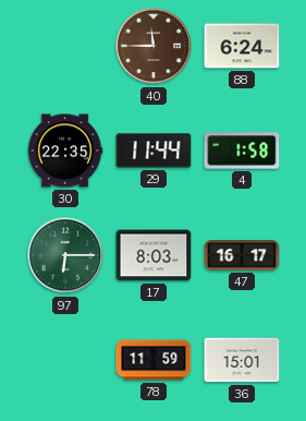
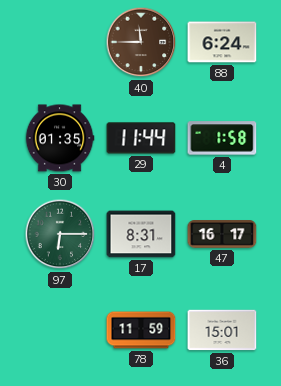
30: 22:35 -> 01:35 (60, 138)
17: 8:03 -> 8:31 (141, 234)
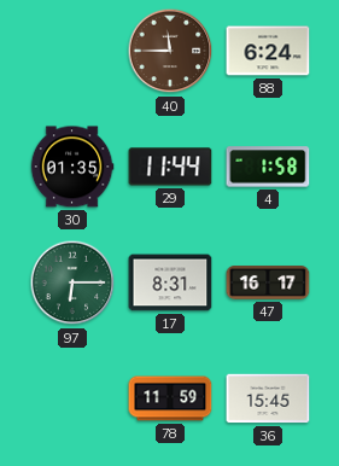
36: 15:01 -> 15:45 (268, 398)
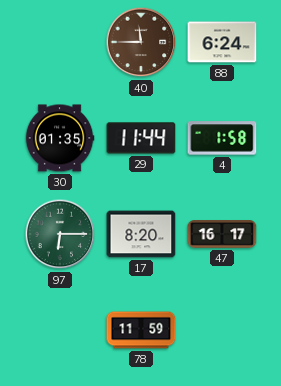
17: 8:31 -> 8:20 (141, 234)
36: 15:45 -> none (268, 398)
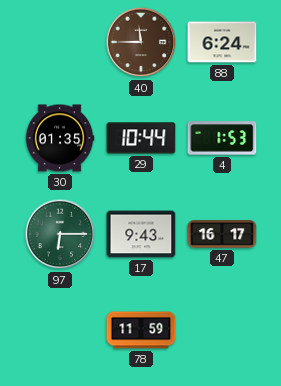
29: 11:44 -> 10:44 (141, 138)
4: 1:58 -> 1:53 (222, 138)
17: 8:20 -> 9:43 (141, 234)
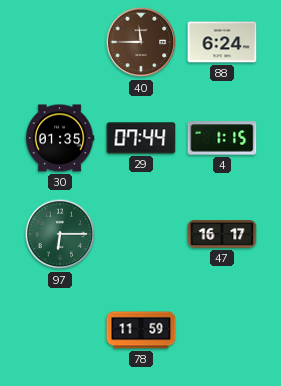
29: 10:44 -> 07:44 (141, 138)
4: 1:53 -> 1:15 (222, 138)
17: 9:43 -> none (141, 234)
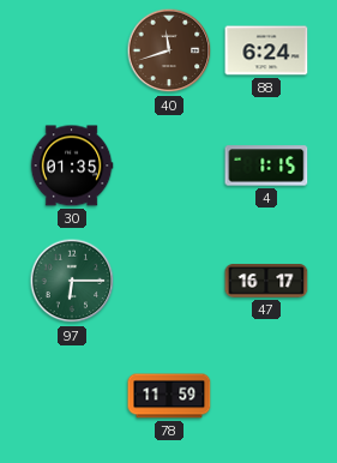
40: 11:45 -> 11:42 (169, 50)
29: 07:44 -> none (141, 138)
